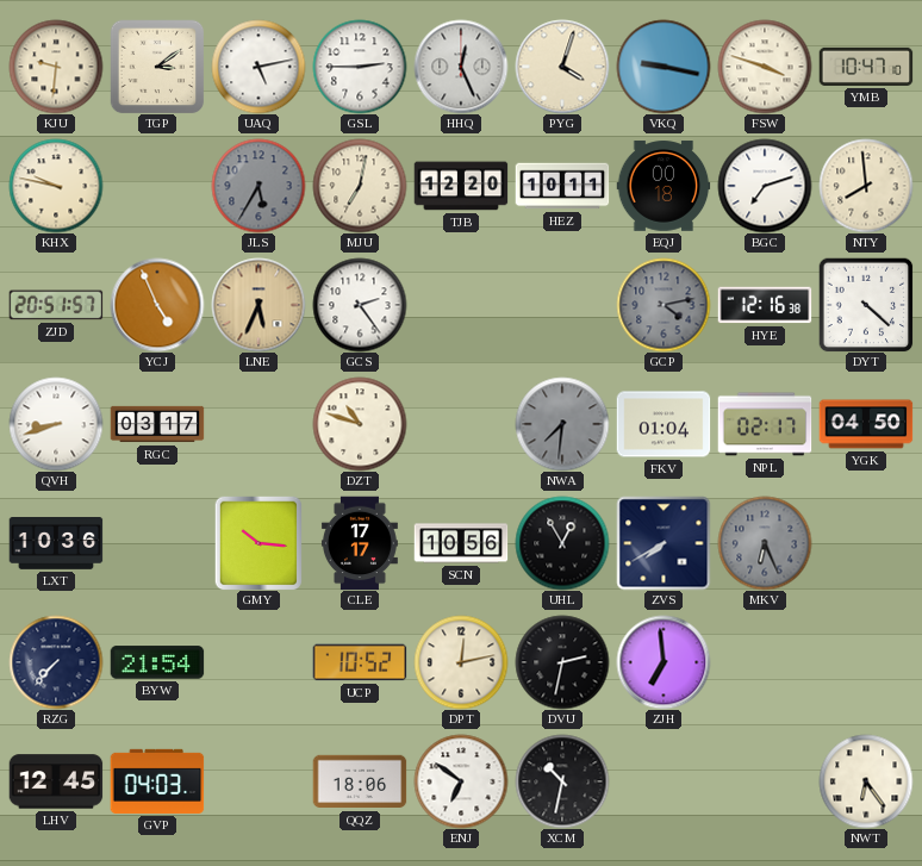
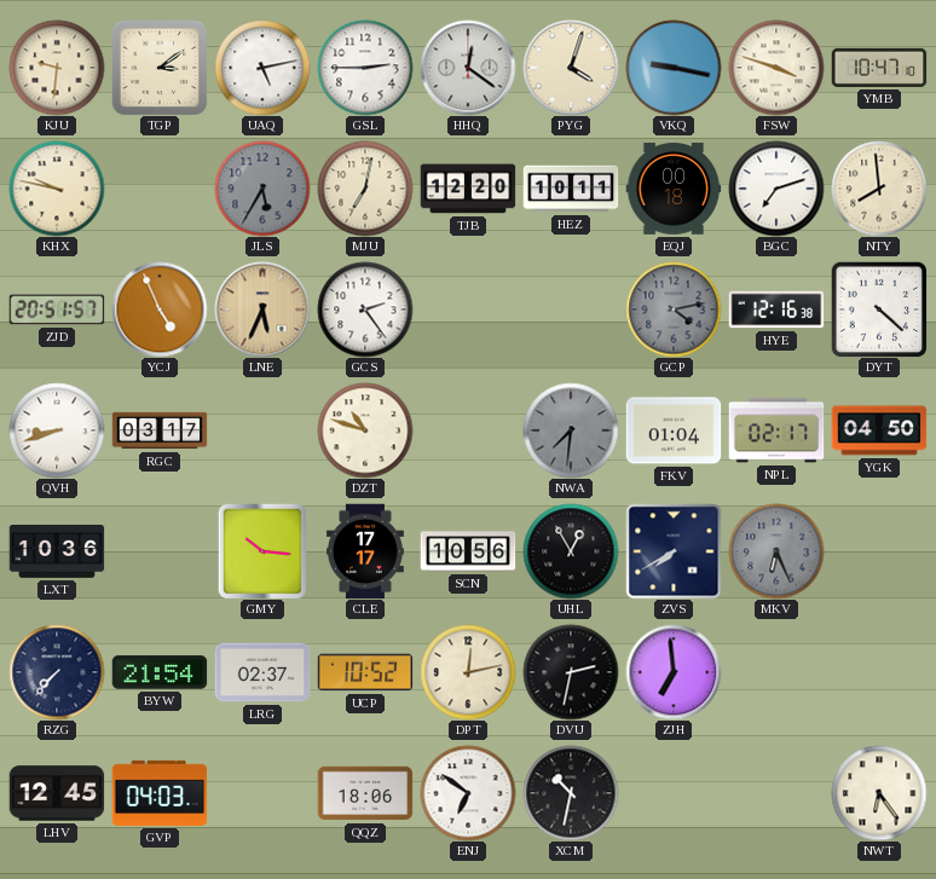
HHQ: 12:26 -> 12:21 (468, 68)
LRG: none -> 02:37 (262, 672)
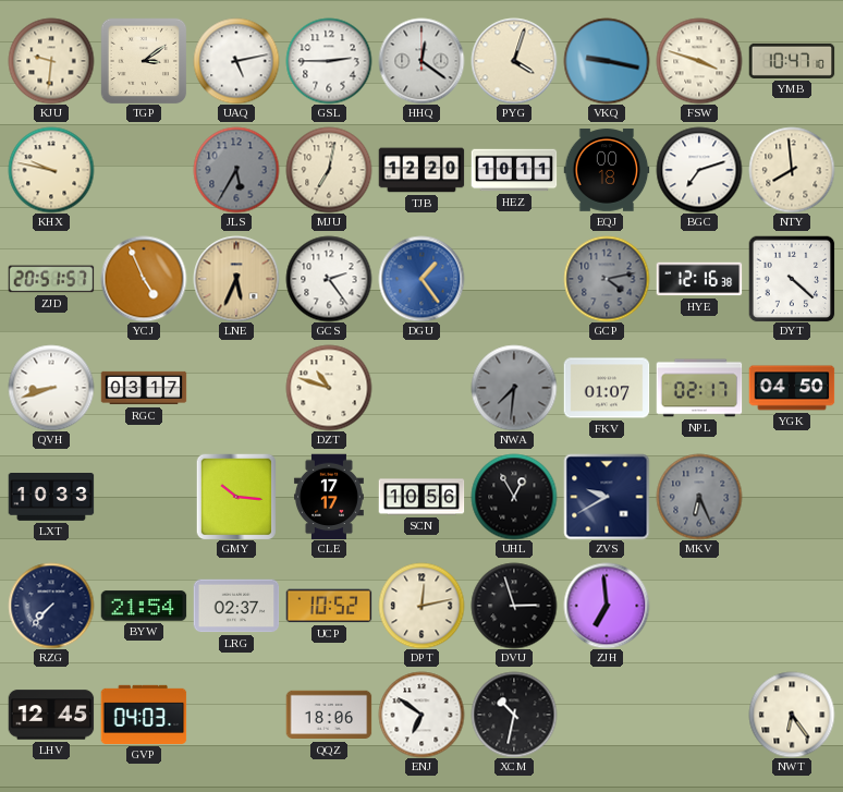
DGU: none -> 1:24 (421, 279)
FKV: 01:04 -> 01:07 (607, 388)
LXT: 10:36 -> 10:33 (51, 498)
ZVS: 7:40 -> 9:40 (607, 497)
DVU: 2:32 -> 2:57 (514, 606)
